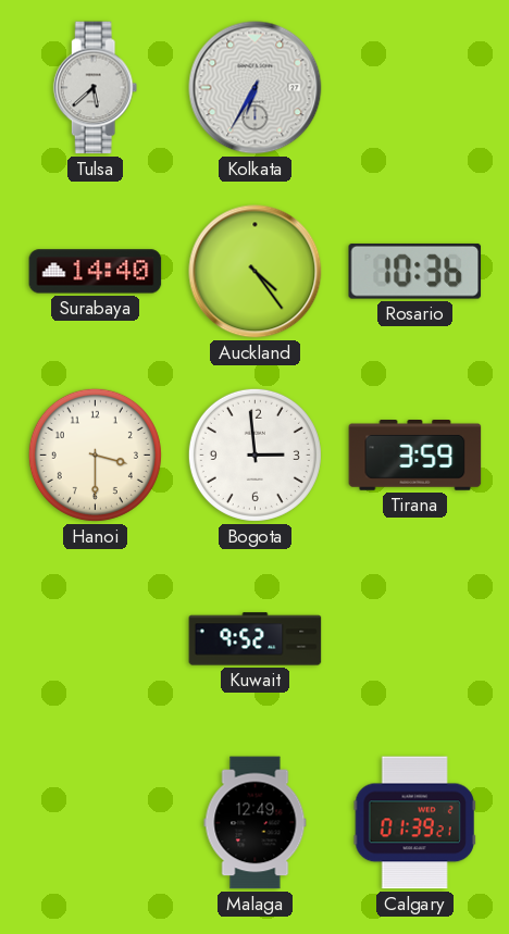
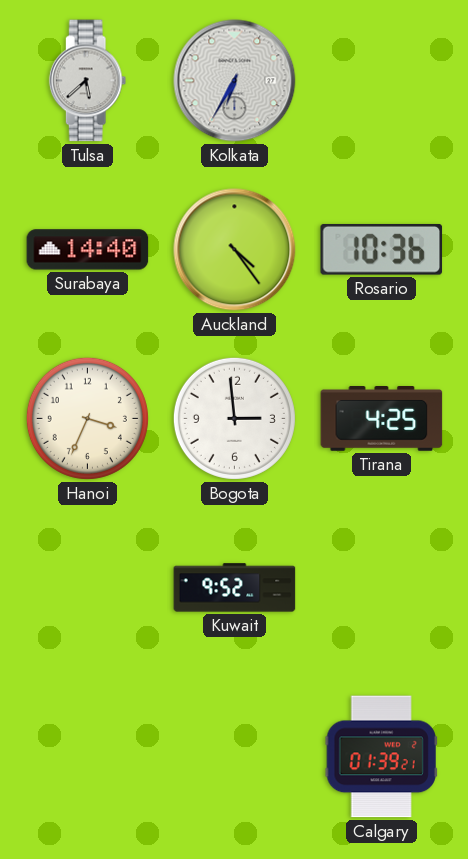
Hanoi: 3:30 -> 3:34 (87, 418)
Tirana: 3:59 -> 4:25 (382, 419)
Malaga: 12:49 -> none (256, 823)
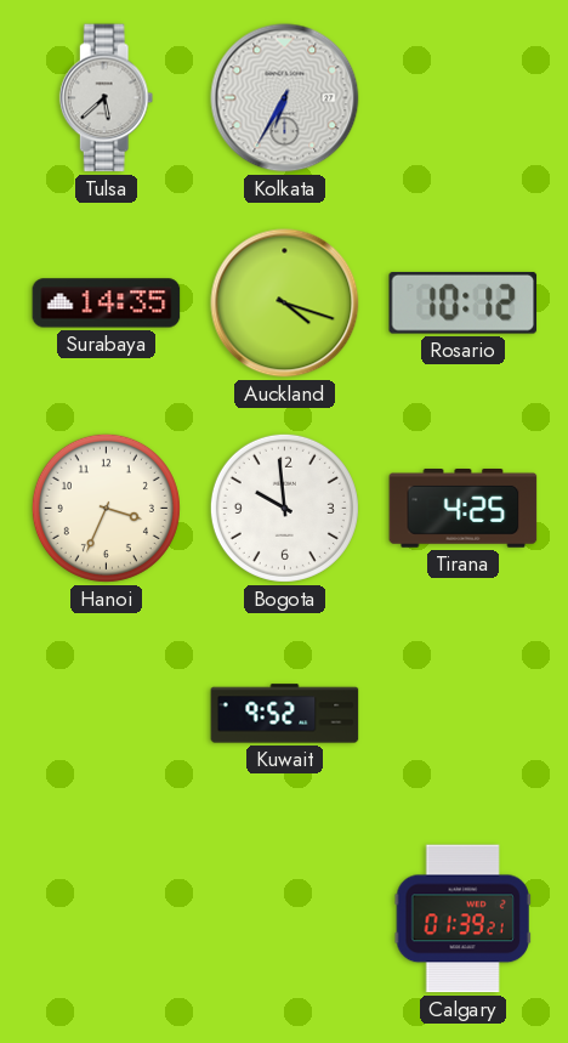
Surabaya: 14:40 -> 14:35 (107, 304)
Auckland: 4:24 -> 4:18 (285, 304)
Rosario: 10:36 -> 10:12 (464, 302)
Bogota: 2:59 -> 9:59 (284, 508)
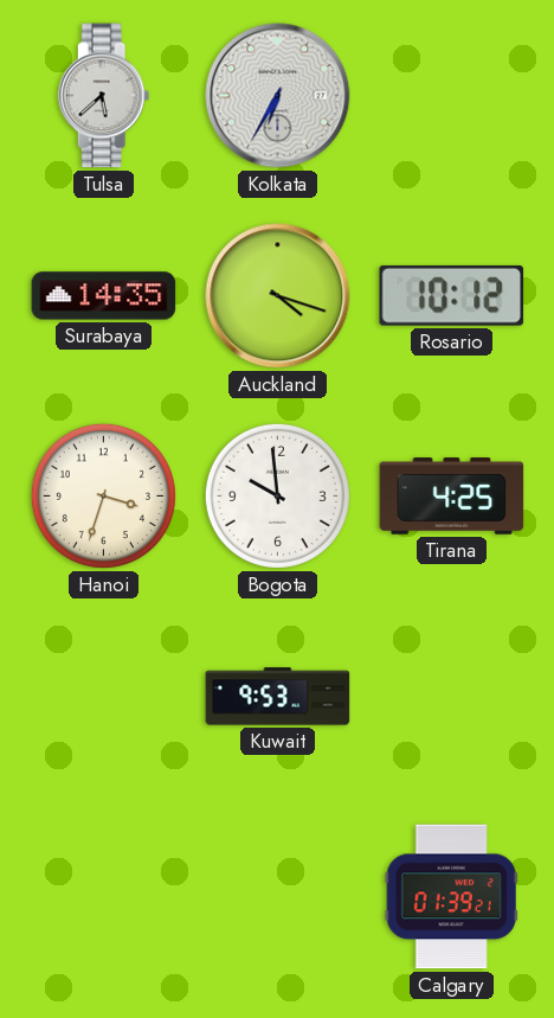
Hanoi: 3:34 -> 3:33 (103, 495)
Kuwait: 9:52 -> 9:53 (278, 697)
